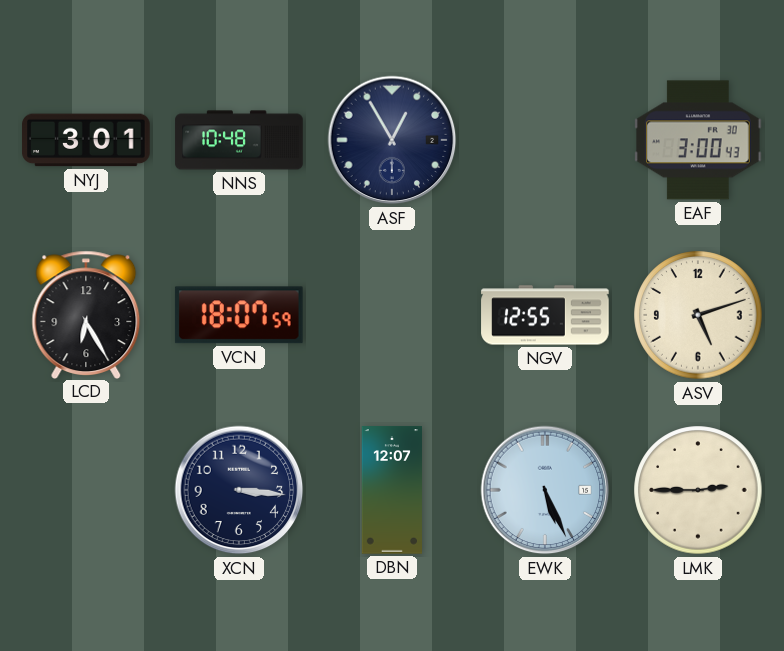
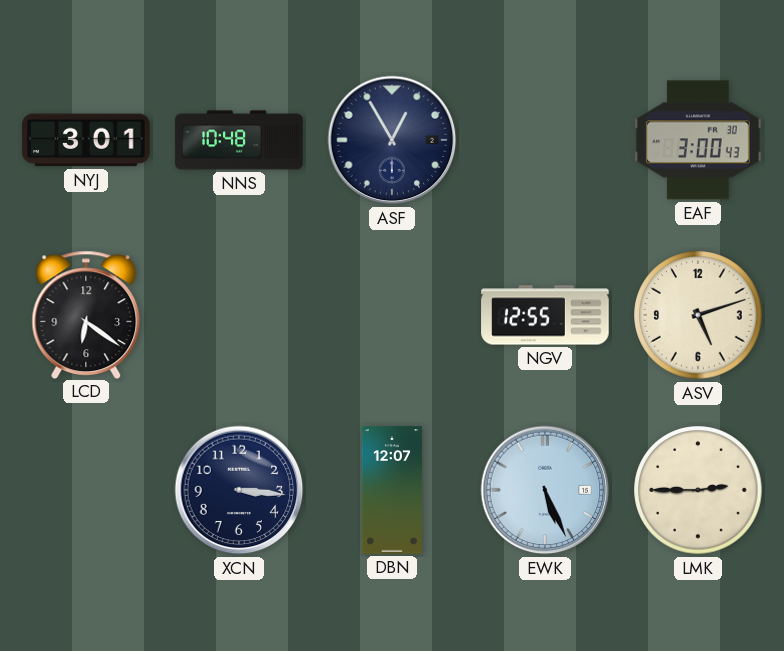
LCD: 6:25 -> 6:21 (86, 314)
VCN: 18:07 -> none (239, 315)
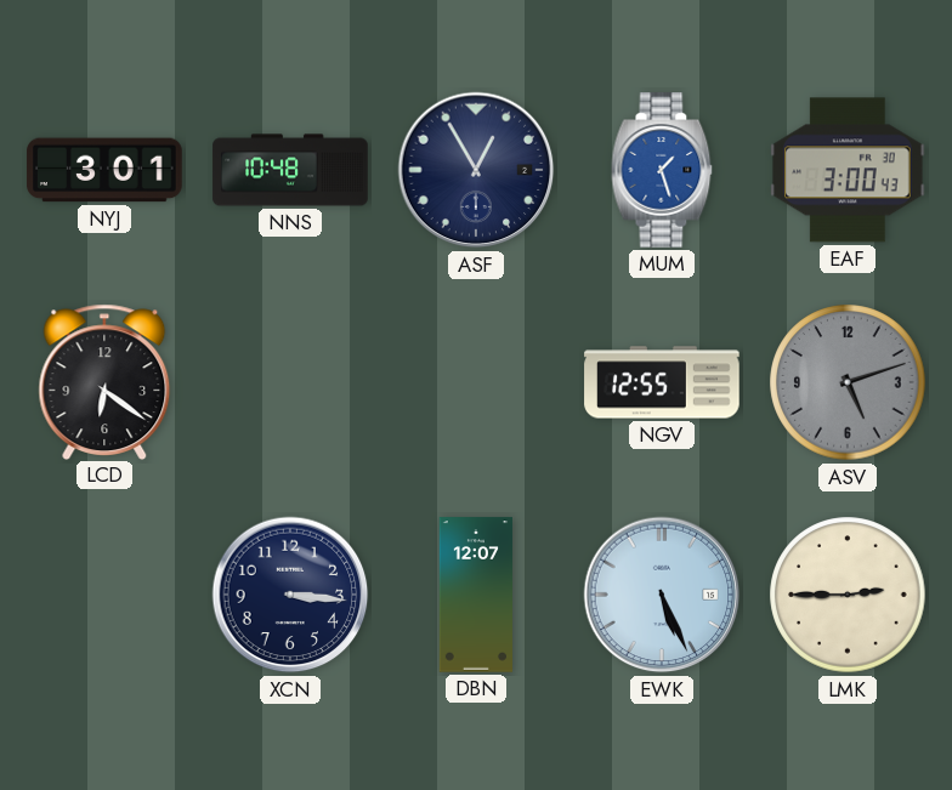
MUM: none -> 1:27 (662, 170)
ASV dial: cream -> grey (848, 382)
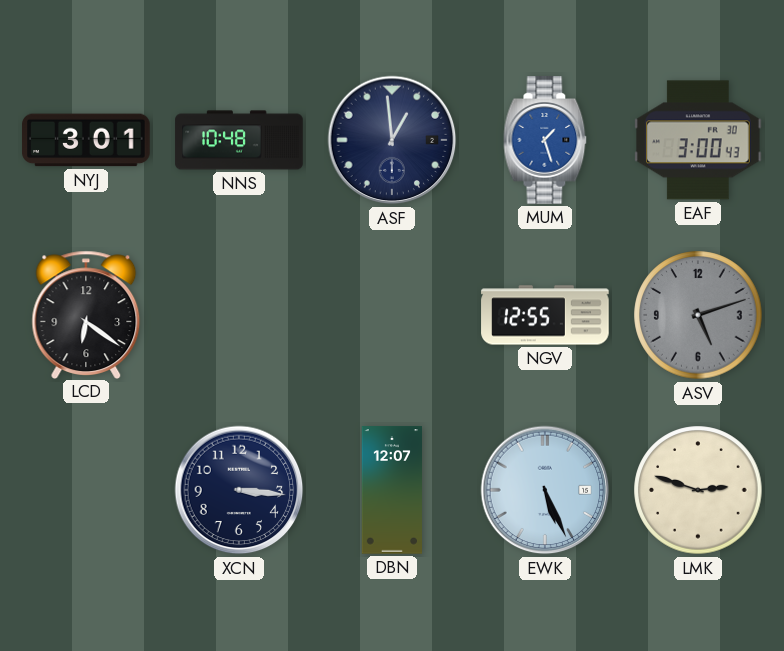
ASF: 12:55 -> 12:59 (392, 140)
LMK: 2:45 -> 2:48 (698, 490)
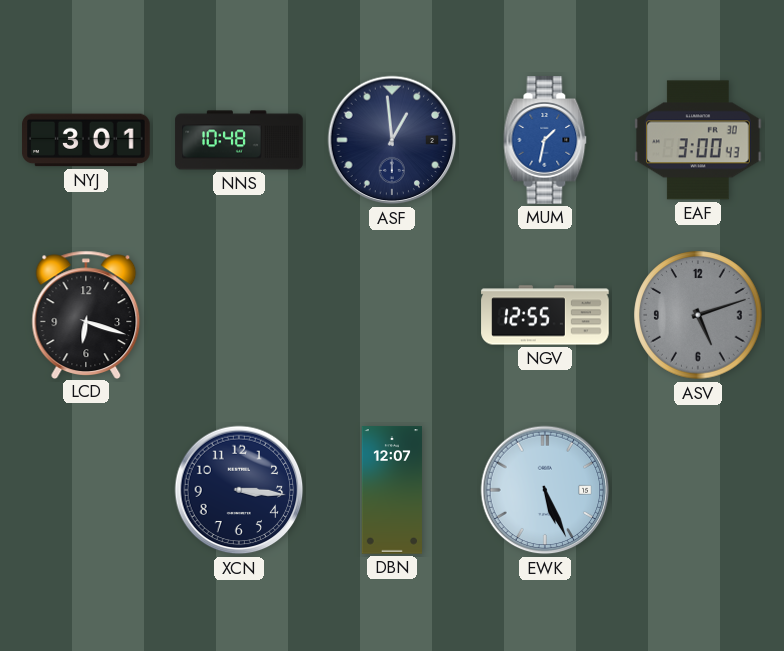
MUM: 1:27 -> 1:32 (545, 140)
LCD: 6:21 -> 6:18 (86, 314)
LMK: 2:48 -> none (698, 490)
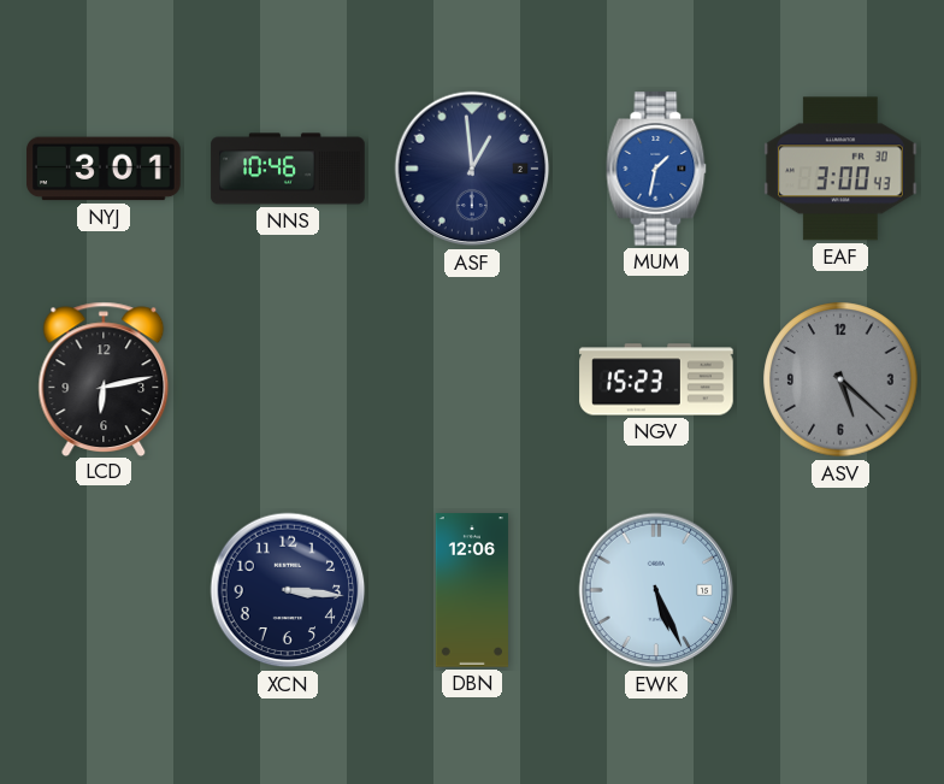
NNS: 10:48 -> 10:46 (288, 169)
LCD: 6:18 -> 6:13 (104, 378)
NGV: 12:55 -> 15:23 (656, 379)
ASV: 5:12 -> 5:22 (840, 379)
DBN: 12:07 -> 12:06 (471, 590)
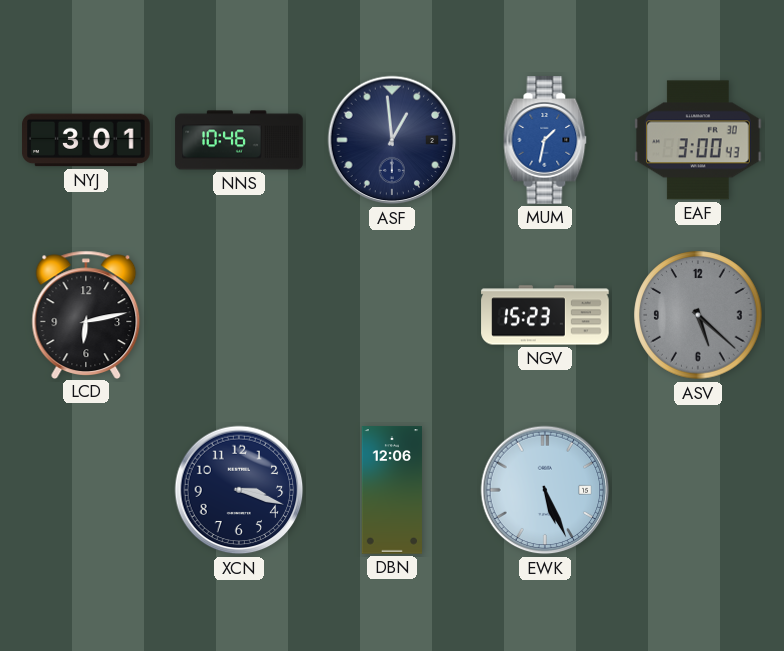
XCN: 3:16 -> 3:18 (239, 490)
